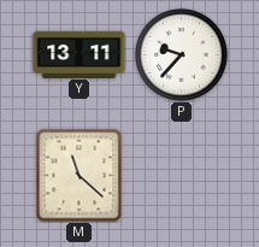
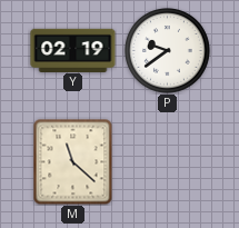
Y: 13:11 -> 02:19 (73, 50)
P: 9:37 -> 9:39 (168, 51)
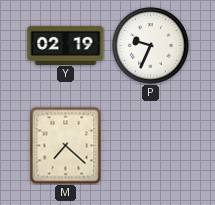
P: 9:39 -> 9:34 (151, 46)
M: 11:22 -> 7:22 (66, 145)
